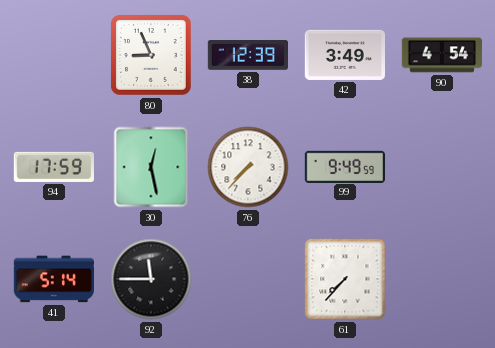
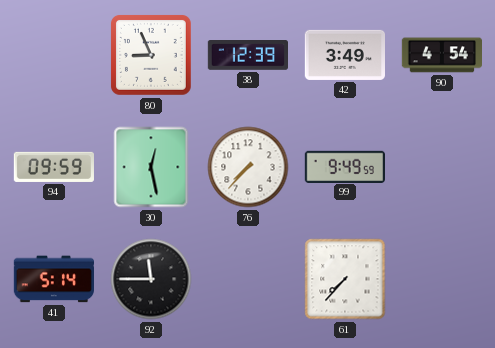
94: 17:59 -> 09:59 (53, 167)
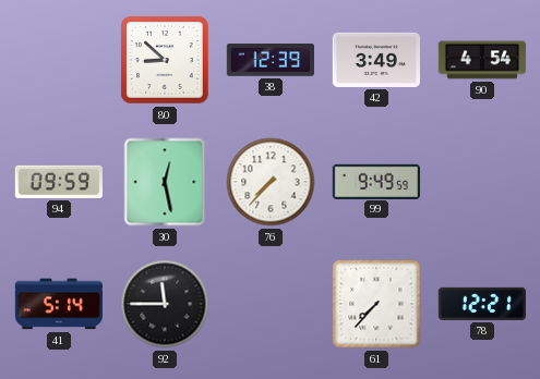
80: 8:56 -> 8:52 (165, 60)
78: none -> 12:21 (481, 304)
